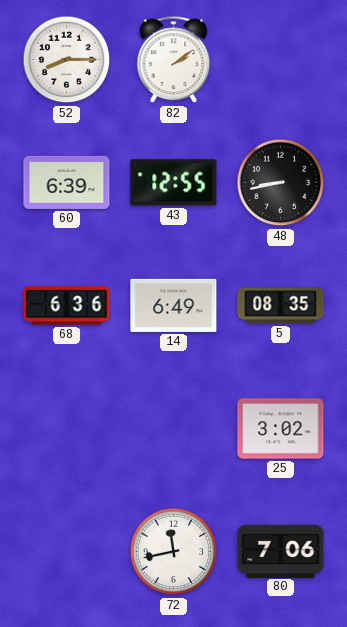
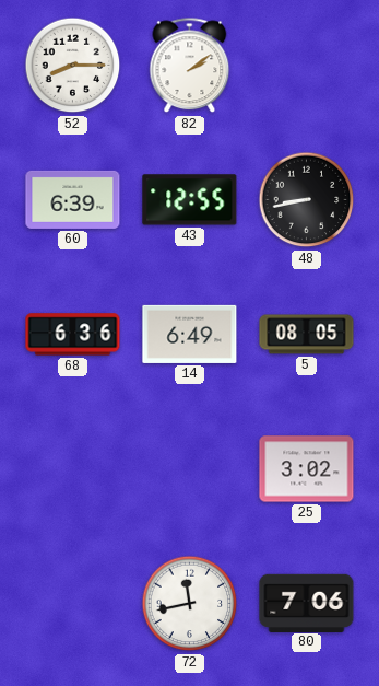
5: 08:35 -> 08:05 (307, 335)
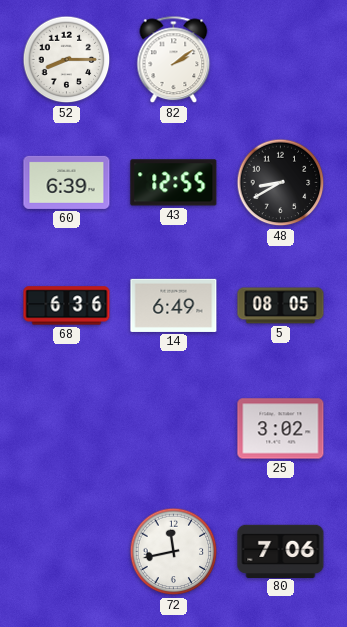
48: 8:43 -> 8:40 (281, 183)
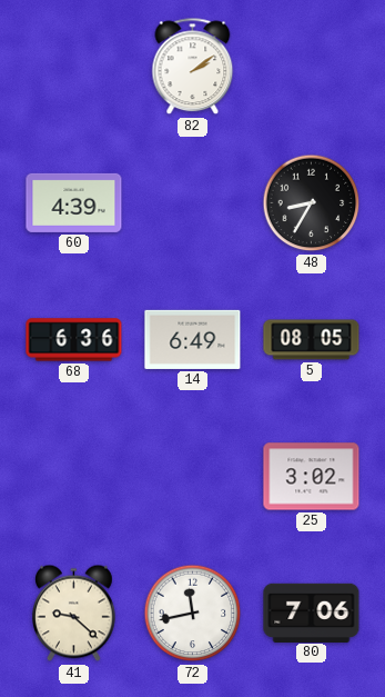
52: 8:15 -> none (67, 60)
60: 6:39 -> 4:39 (74, 202)
43: 12:55 -> none (174, 183)
48: 8:40 -> 8:35 (312, 203)
41: none -> 9:22 (74, 614)
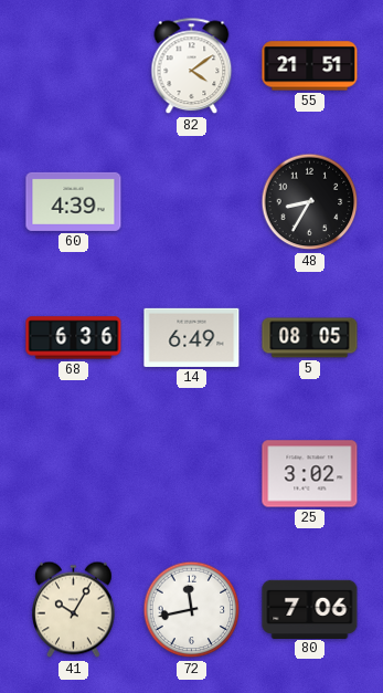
82: 2:09 -> 4:09 (192, 66)
55: none -> 21:51 (310, 66)
41: 9:22 -> 10:05 (74, 610)
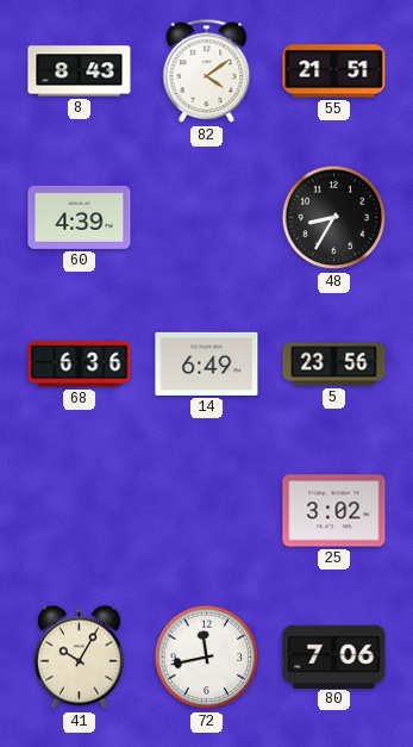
8: none -> 8:43 (80, 71)
5: 08:05 -> 23:56 (334, 365)
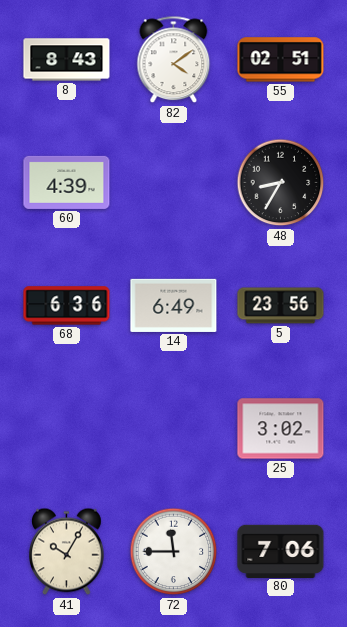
55: 21:51 -> 02:51 (281, 60)
72: 11:43 -> 11:45 (174, 552)
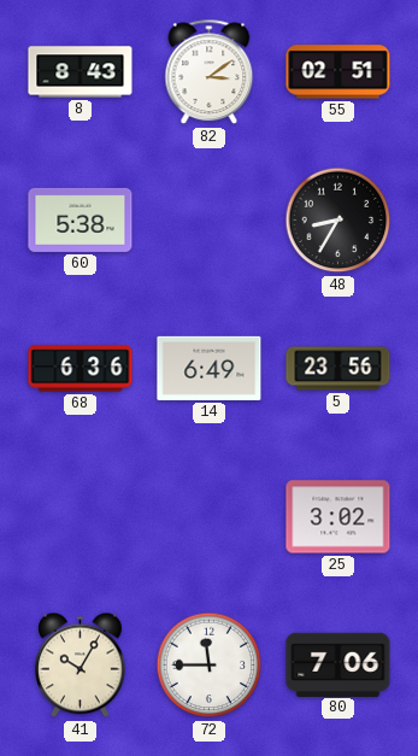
82: 4:09 -> 3:09 (210, 72)
60: 4:39 -> 5:38 (81, 219)
